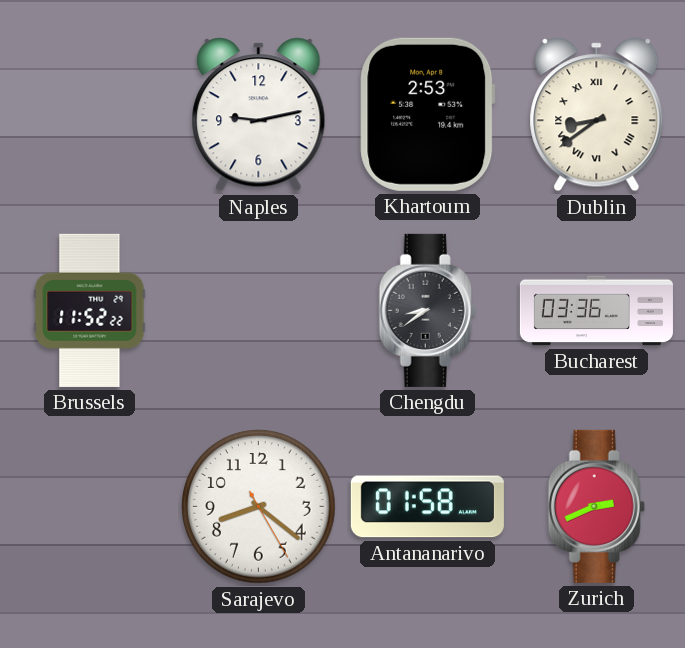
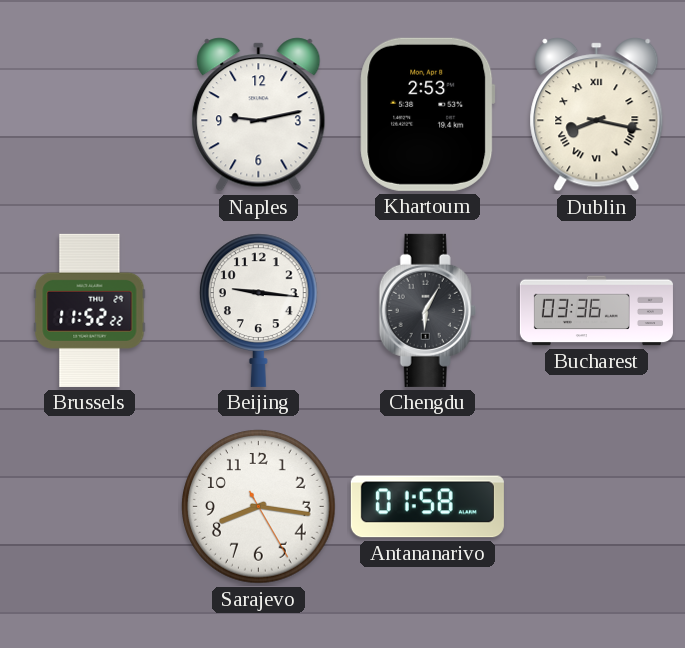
Dublin: 8:39 -> 8:17 (597, 115)
Beijing: none -> 9:16 (259, 310)
Chengdu: 8:39 -> 6:05 (427, 310)
Sarajevo: 8:21 -> 8:16 (259, 507)
Zurich: 2:41 -> none (596, 506)
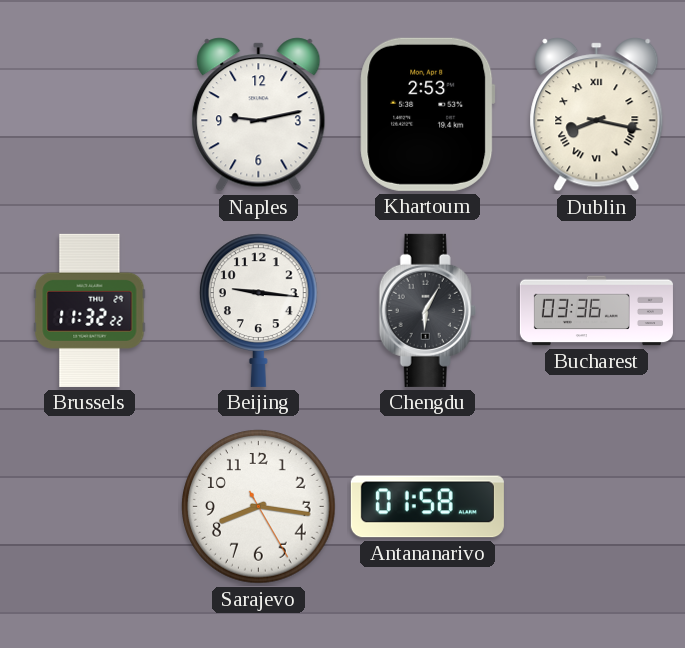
Brussels: 11:52 -> 11:32 (90, 310)
